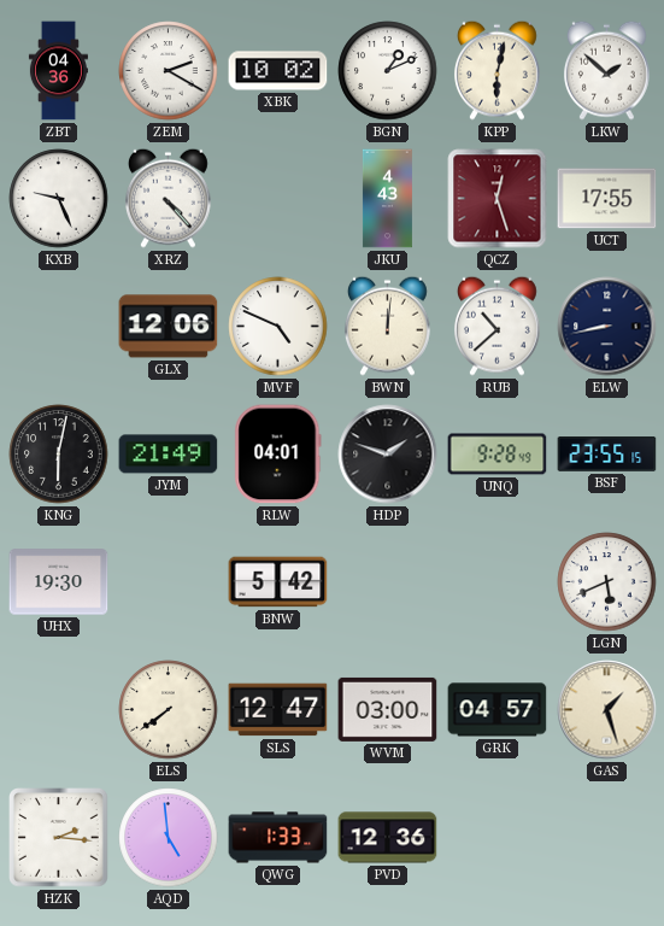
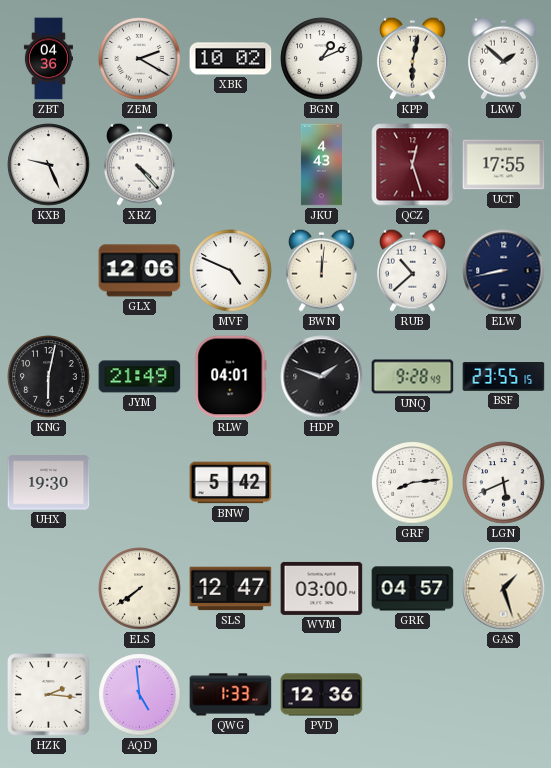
GRF: none -> 8:14 (413, 483)
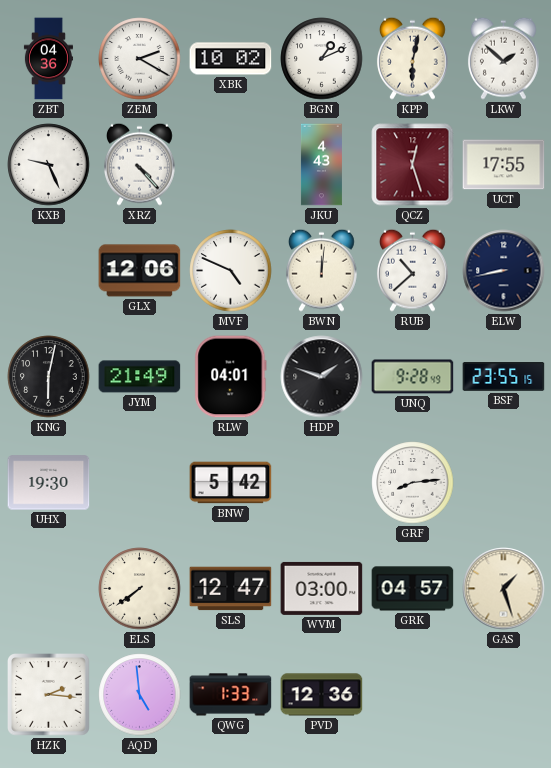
LGN: 5:41 -> none (504, 483)
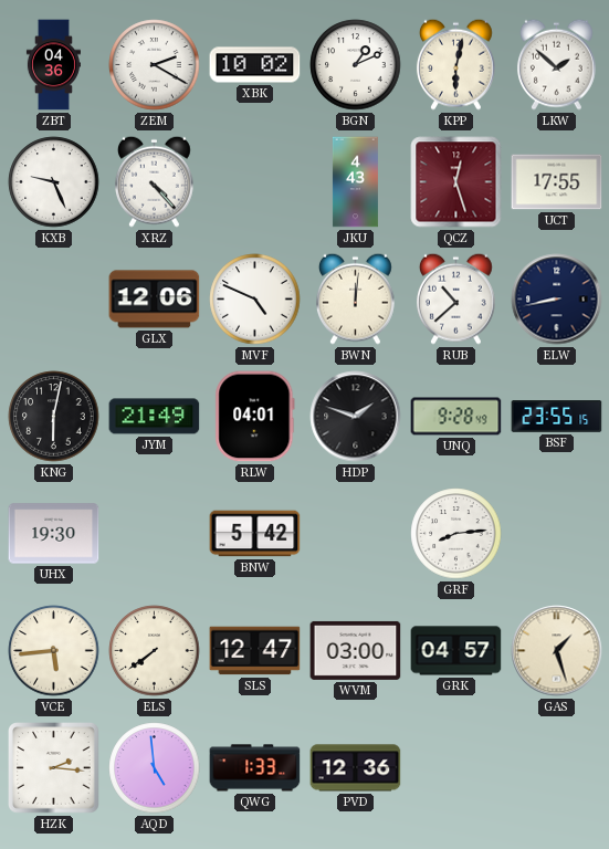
VCE: none -> 5:44 (54, 651)
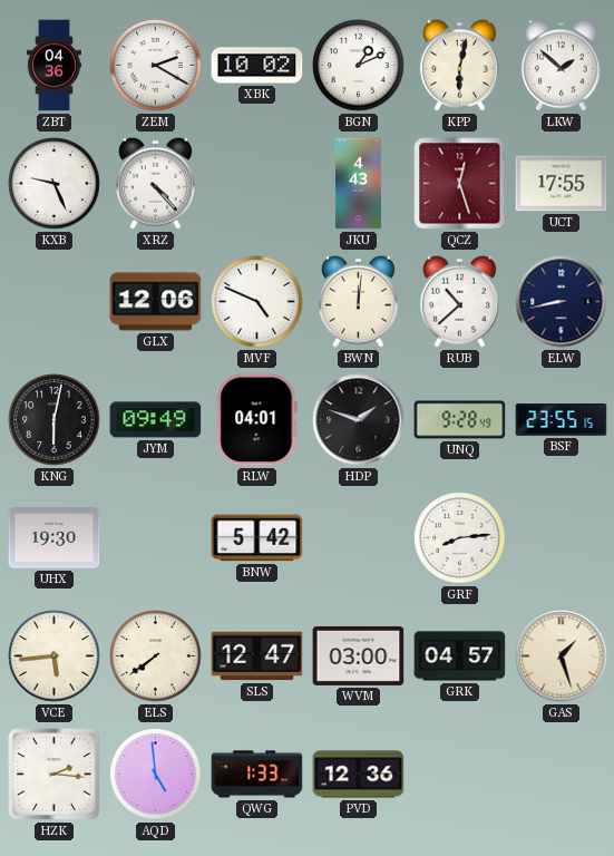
JYM: 21:49 -> 09:49 (156, 420)
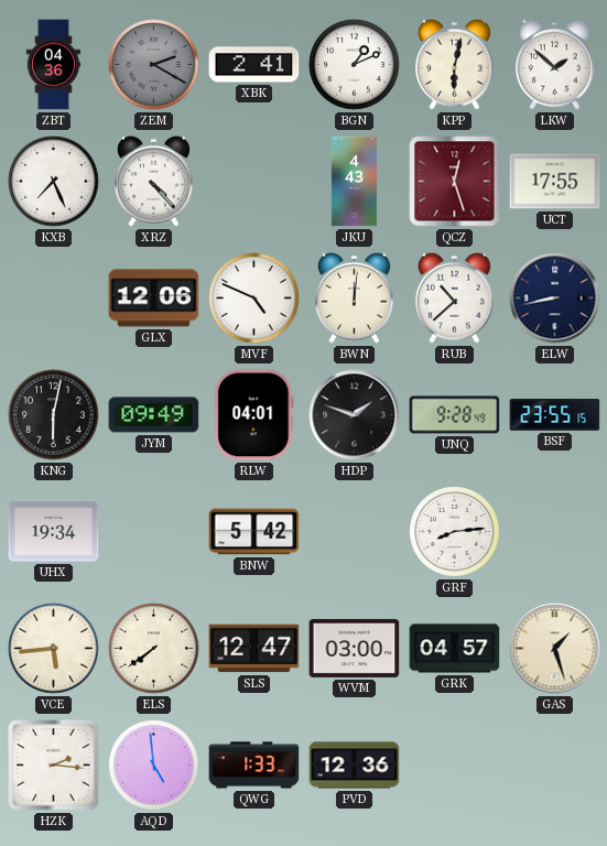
ZEM dial: white -> grey (154, 65)
XBK: 10:02 -> 2:41 (254, 65)
KXB: 9:26 -> 7:26 (54, 182)
UHX: 19:30 -> 19:34 (54, 532)
